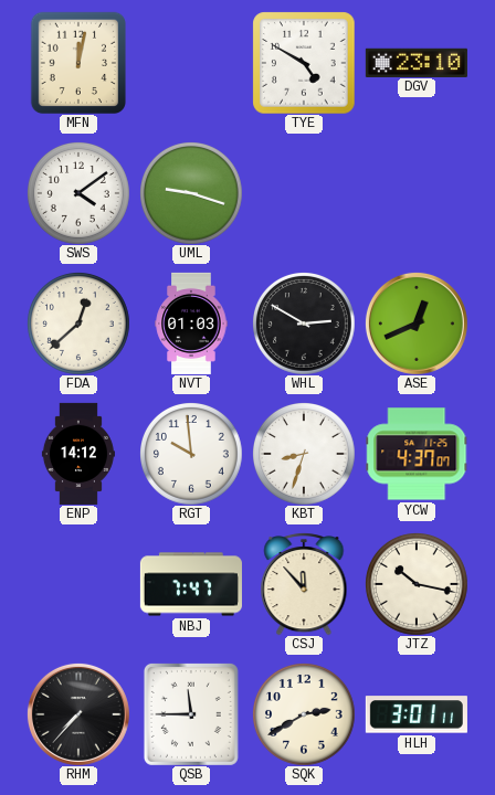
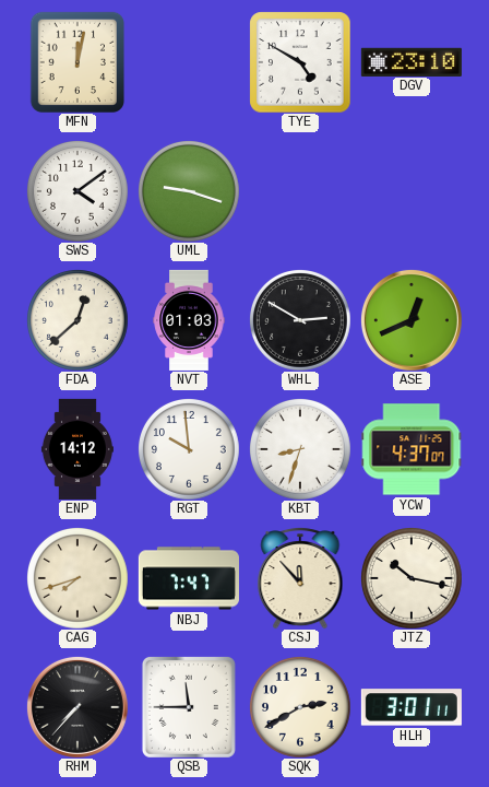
CAG: none -> 7:42 (77, 578)
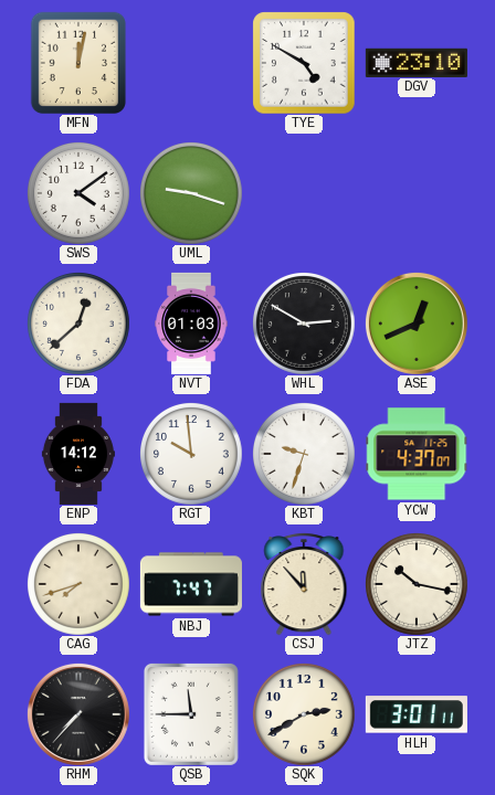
KBT: 8:33 -> 9:33 (304, 454)
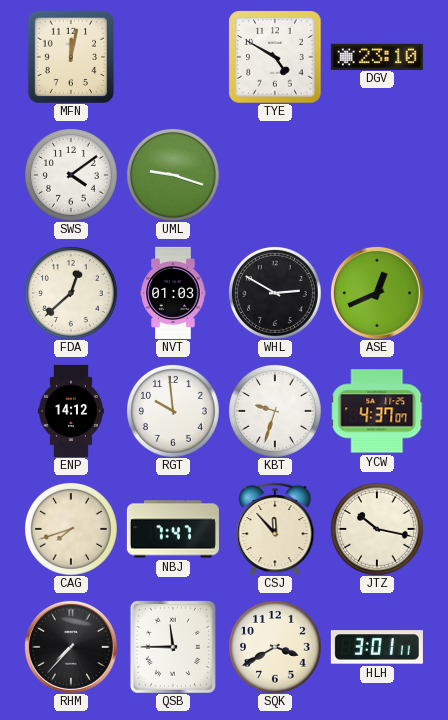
SQK: 2:40 -> 3:40 (275, 647)
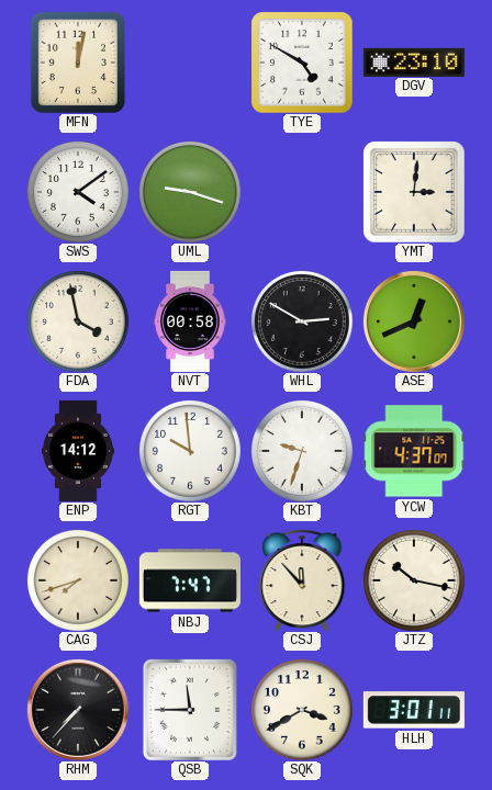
YMT: none -> 3:01 (414, 192)
FDA: 12:38 -> 3:58 (78, 321)
NVT: 01:03 -> 00:58 (190, 321)
